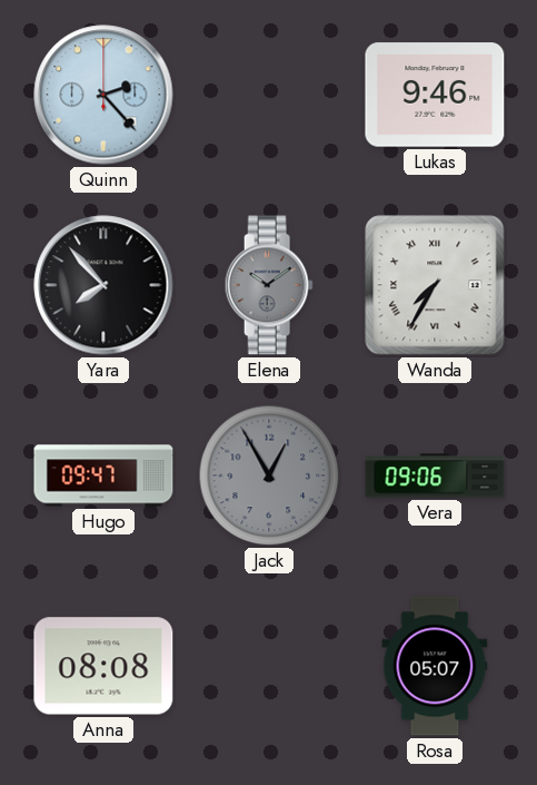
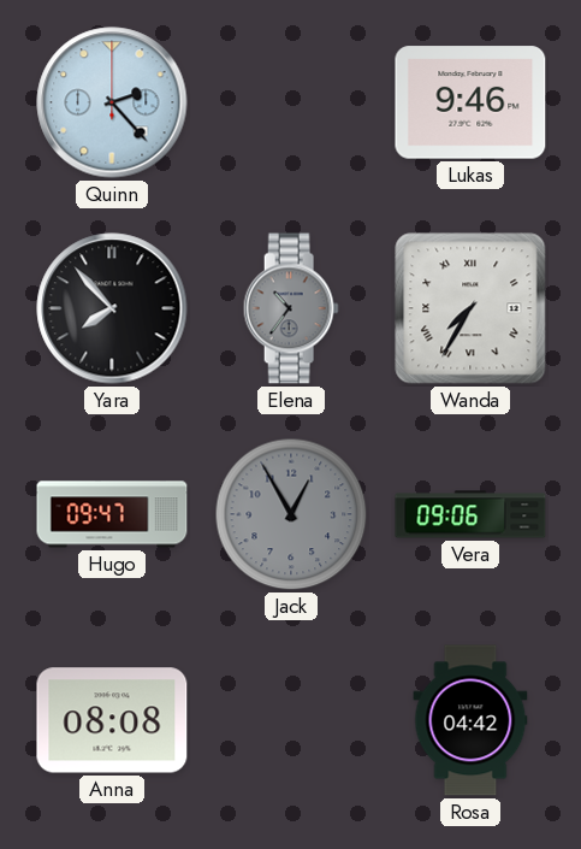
Elena: 10:09 -> 10:36 (291, 308)
Rosa: 05:07 -> 04:42 (470, 720)
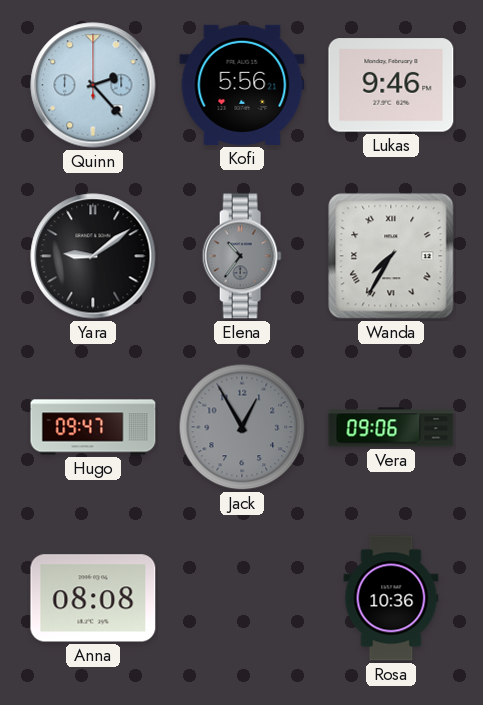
Kofi: none -> 5:56 (242, 85)
Yara: 7:53 -> 9:09 (93, 256)
Rosa: 04:42 -> 10:36 (391, 598)
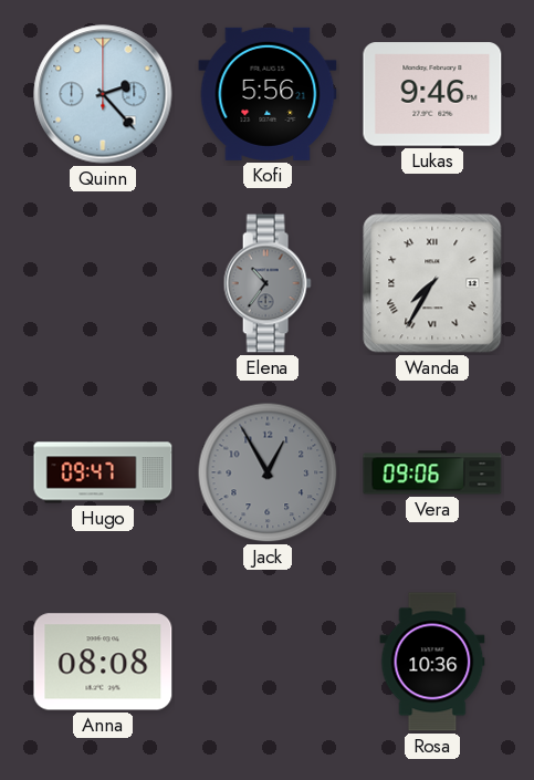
Yara: 9:09 -> none (93, 256)
